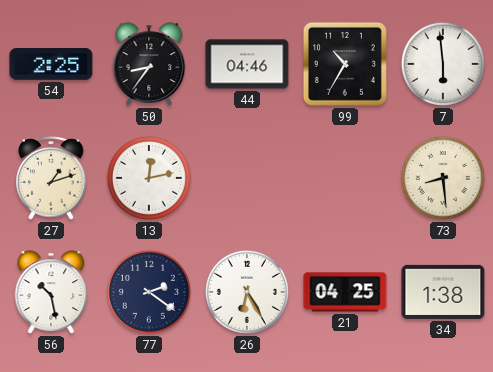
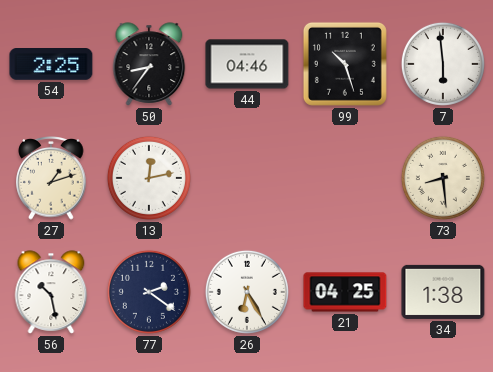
99: 10:35 -> 10:27 (345, 64)
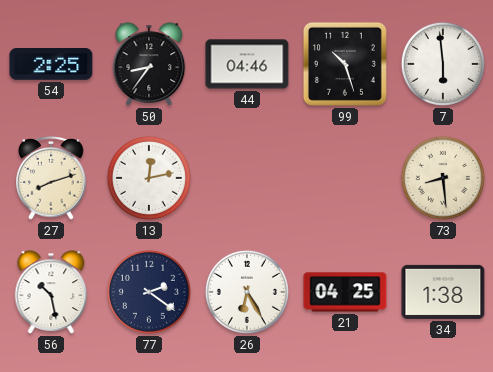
27: 1:12 -> 8:12 (51, 179)
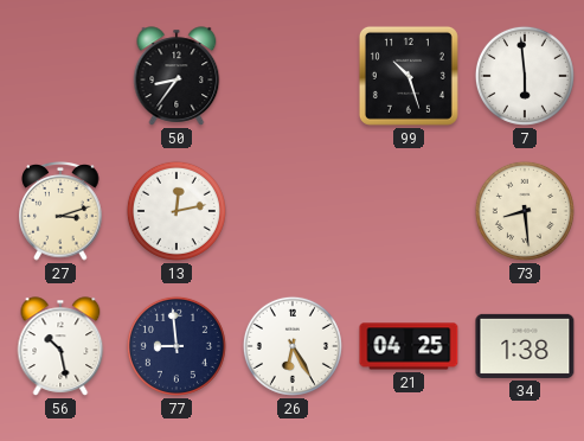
54: 2:25 -> none (51, 64)
44: 04:46 -> none (247, 64)
27: 8:12 -> 3:12 (60, 212)
77: 2:21 -> 8:59 (177, 346)
